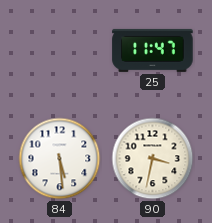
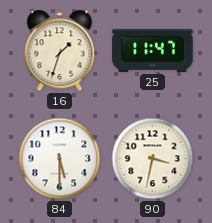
16: none -> 1:33 (60, 51)
84: 5:29 -> 5:30 (60, 159)
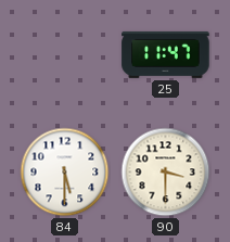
16: 1:33 -> none (60, 51)
90: 3:32 -> 3:30 (166, 173)
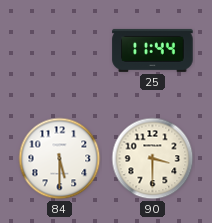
25: 11:47 -> 11:44 (153, 50)
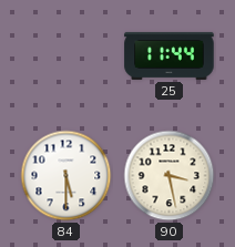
90: 3:30 -> 3:28 (170, 176)
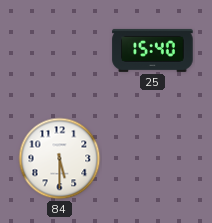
25: 11:44 -> 15:40 (153, 50)
90: 3:28 -> none (170, 176)
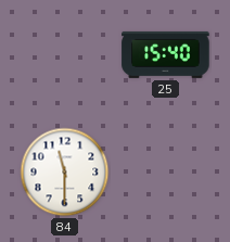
84: 5:30 -> 11:30 (65, 173)
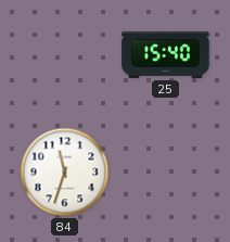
84: 11:30 -> 11:33 (65, 173)
